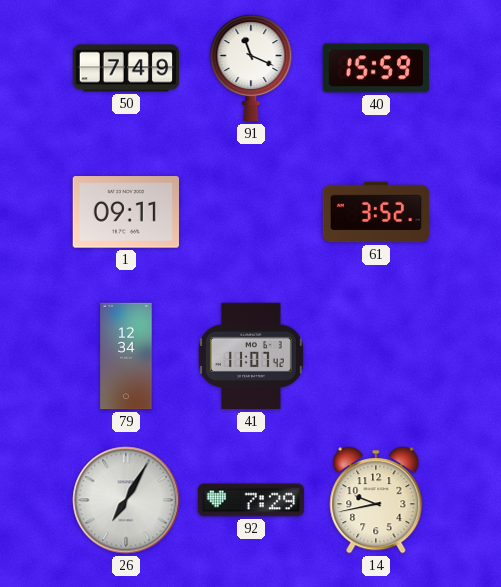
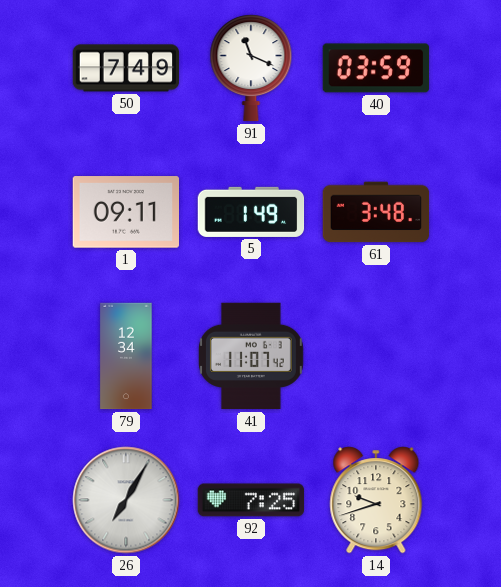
40: 15:59 -> 03:59 (376, 68)
5: none -> 1:49 (251, 212)
61: 3:52 -> 3:48 (376, 212)
92: 7:29 -> 7:25 (251, 500)
14: 9:43 -> 9:42 (376, 500)
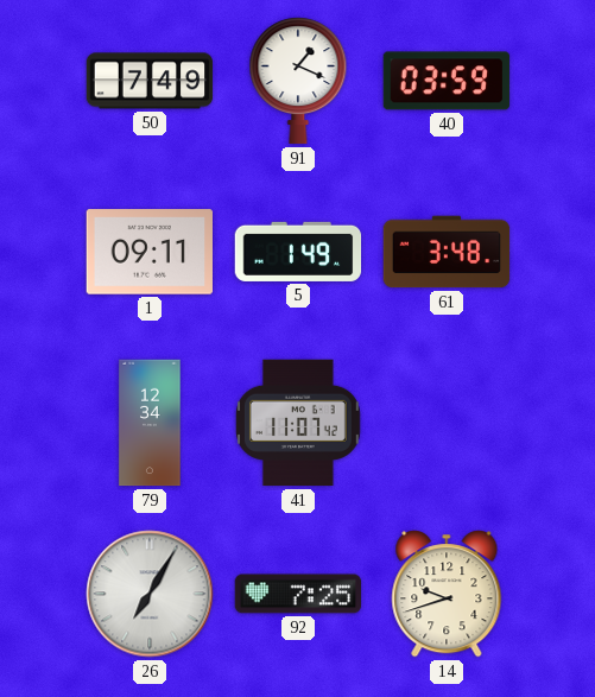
91: 11:19 -> 1:19 (298, 81)
